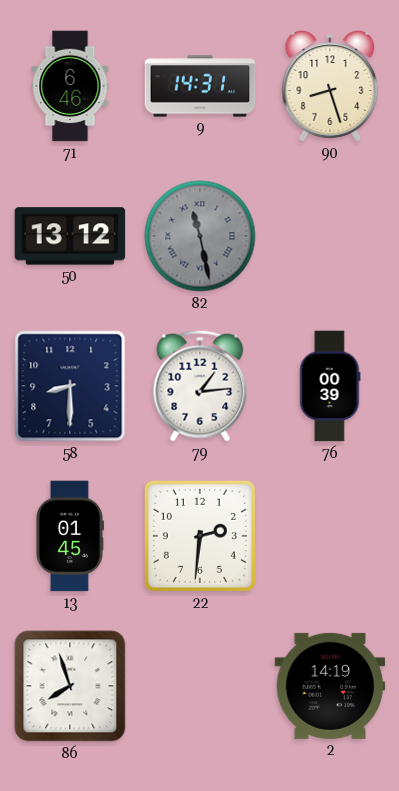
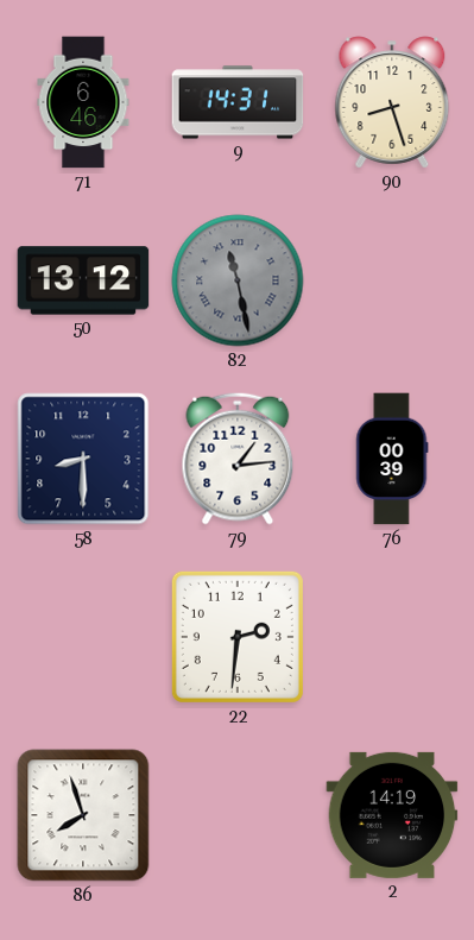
13: 01:45 -> none (69, 536)
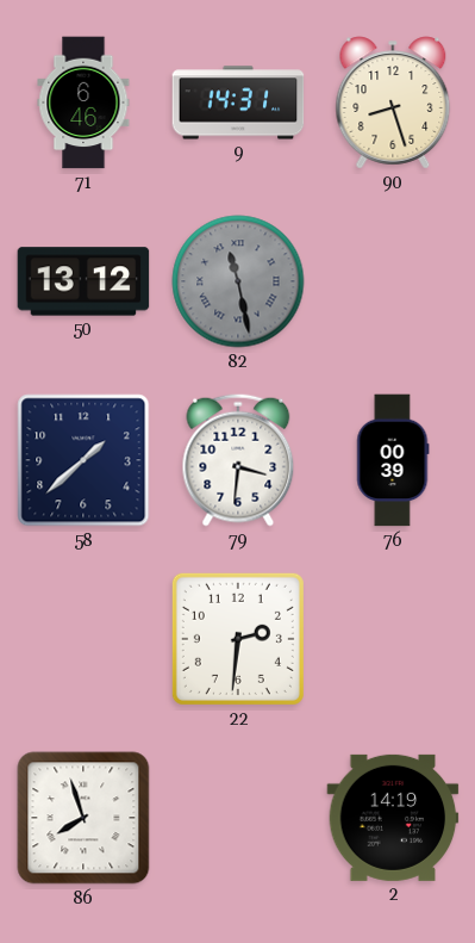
58: 8:30 -> 1:38 (83, 460)
79: 1:14 -> 3:31 (238, 460)
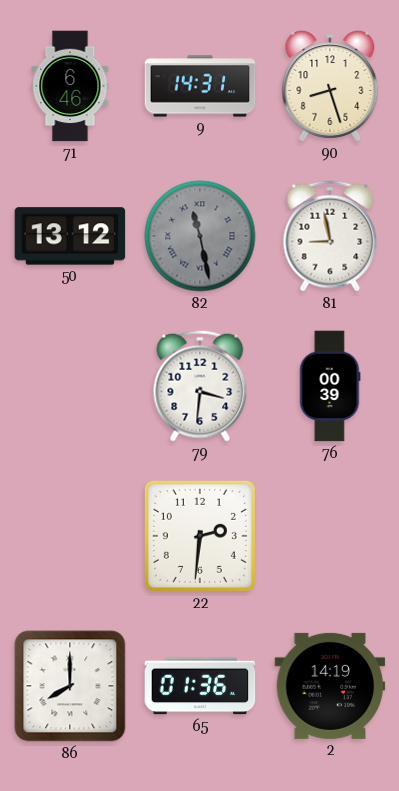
81: none -> 8:58 (330, 236)
58: 1:38 -> none (83, 460)
86: 7:57 -> 8:00 (70, 686)
65: none -> 01:36 (200, 686)
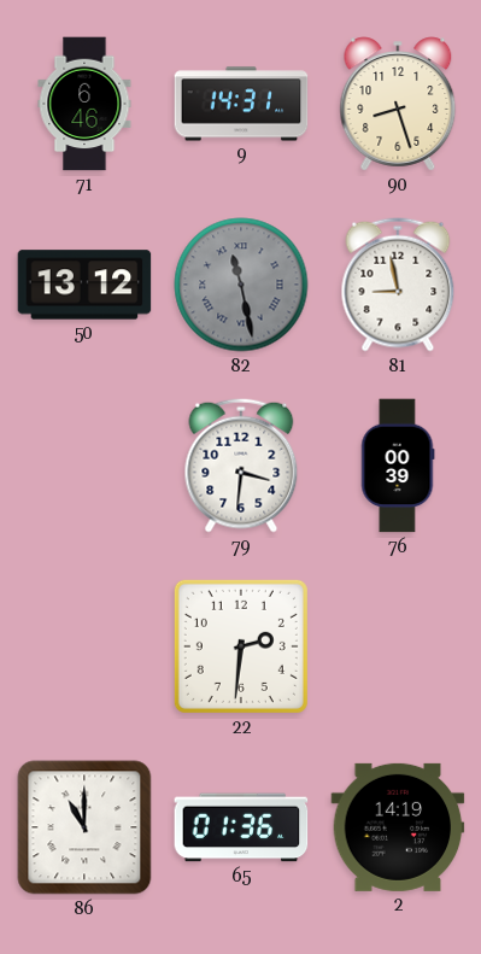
86: 8:00 -> 11:00 (84, 827)
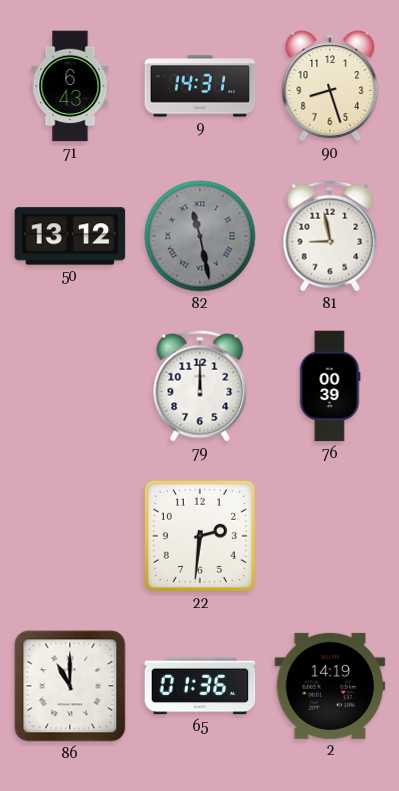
71: 6:46 -> 6:43 (70, 86)
79: 3:31 -> 12:00 (200, 386)
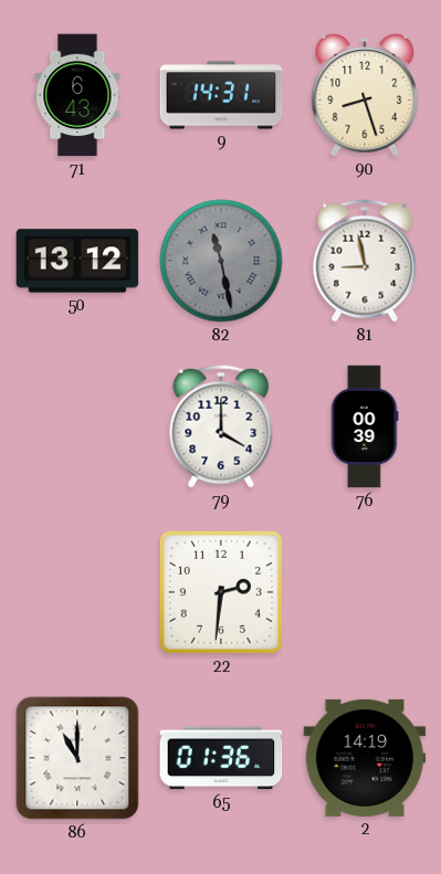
79: 12:00 -> 4:00 (221, 427)
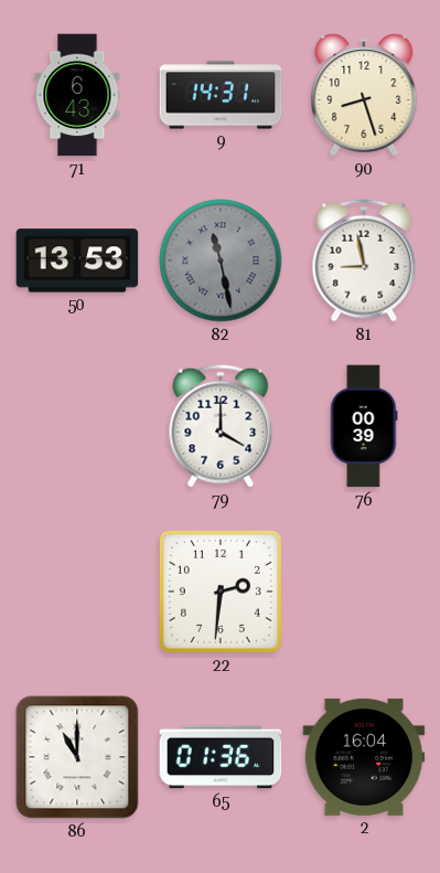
50: 13:12 -> 13:53 (77, 260)
2: 14:19 -> 16:04 (364, 757)
